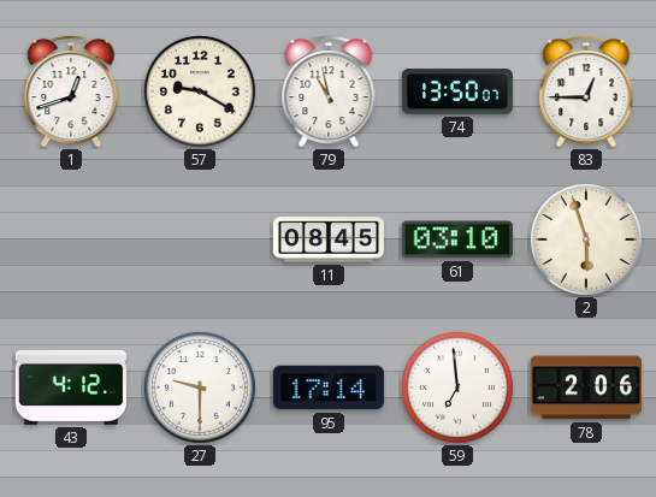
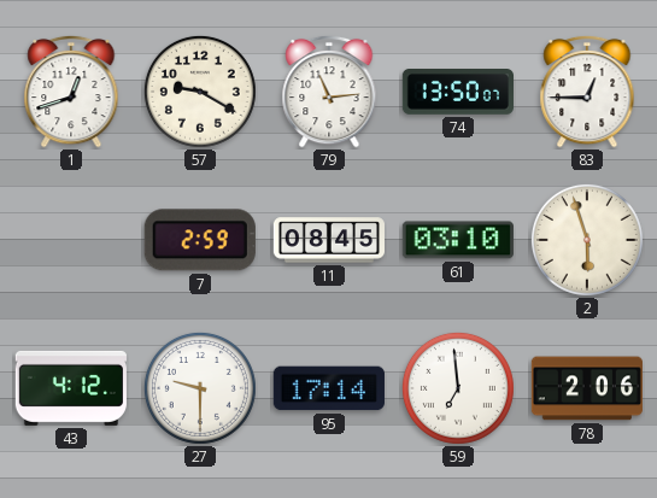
79: 10:58 -> 11:14 (329, 92)
7: none -> 2:59 (200, 240)
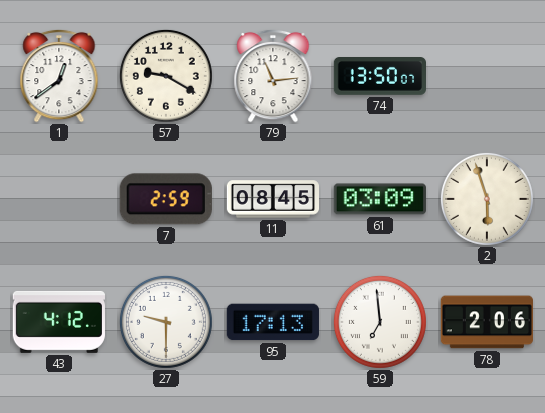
1: 12:42 -> 12:39 (59, 76)
83: 12:45 -> none (587, 92)
61: 03:10 -> 03:09 (380, 199)
95: 17:14 -> 17:13 (273, 322)
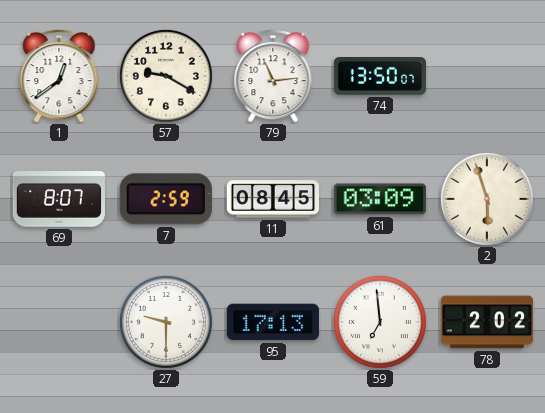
69: none -> 8:07 (59, 200)
43: 4:12 -> none (59, 322)
78: 2:06 -> 2:02 (487, 322)
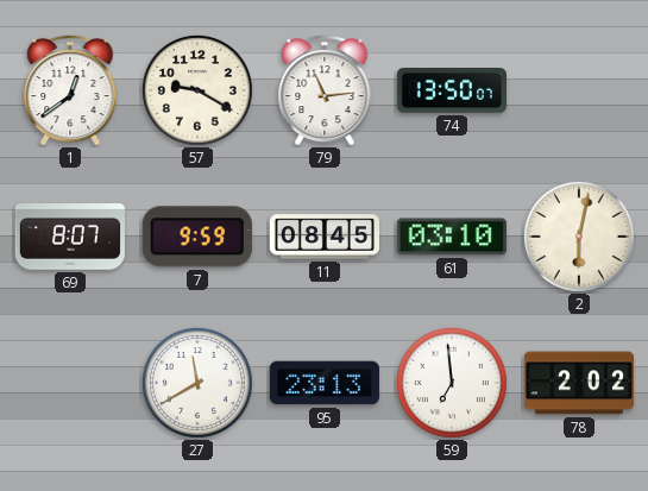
7: 2:59 -> 9:59 (197, 237)
61: 03:09 -> 03:10 (452, 237)
2: 5:57 -> 6:02 (579, 237)
27: 9:30 -> 11:40 (197, 383)
95: 17:13 -> 23:13 (325, 383)
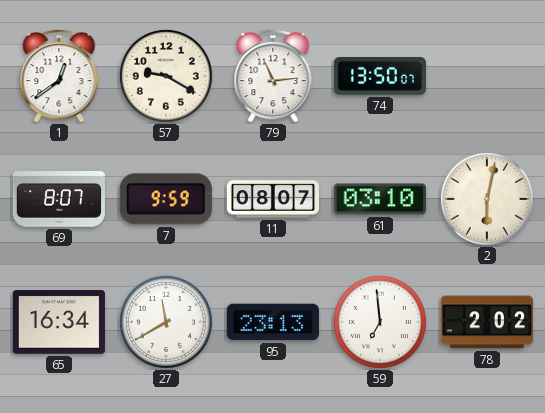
11: 08:45 -> 08:07 (273, 199)
65: none -> 16:34 (59, 322)
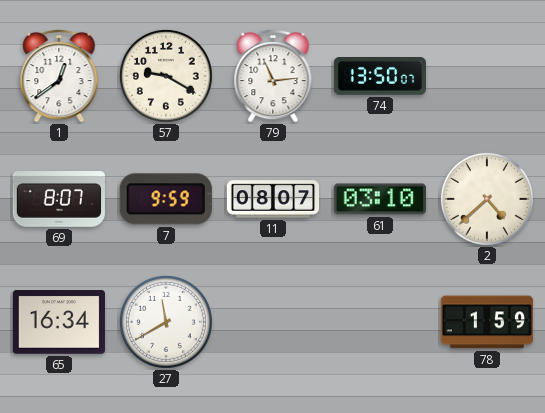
2: 6:02 -> 4:38 (487, 199)
95: 23:13 -> none (273, 322)
59: 6:59 -> none (380, 322)
78: 2:02 -> 1:59 (487, 322)
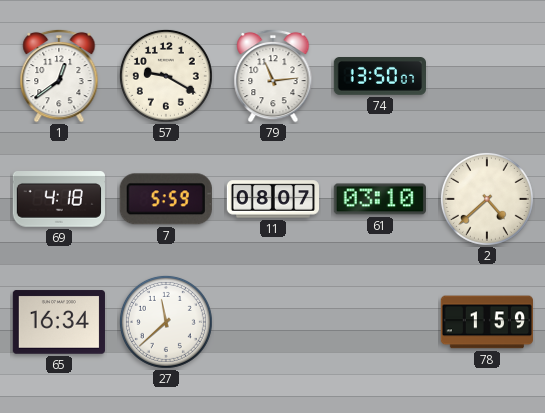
69: 8:07 -> 4:18 (59, 200)
7: 9:59 -> 5:59 (166, 199)
27: 11:40 -> 11:38 (166, 322)
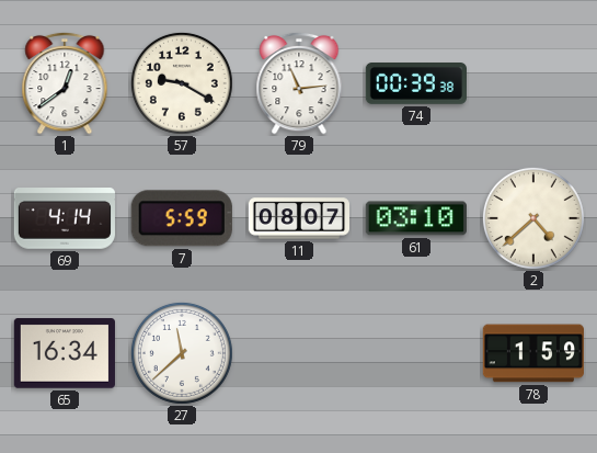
74: 13:50 -> 00:39 (415, 84)
69: 4:18 -> 4:14 (65, 219)
